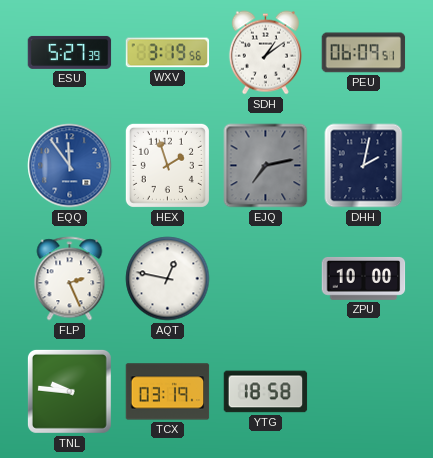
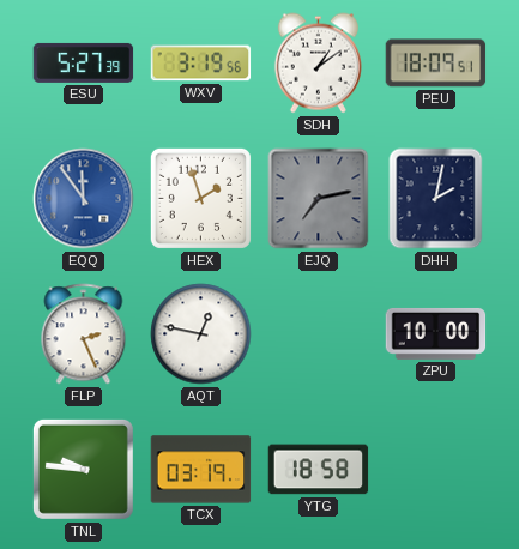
PEU: 06:09 -> 18:09 (436, 64)
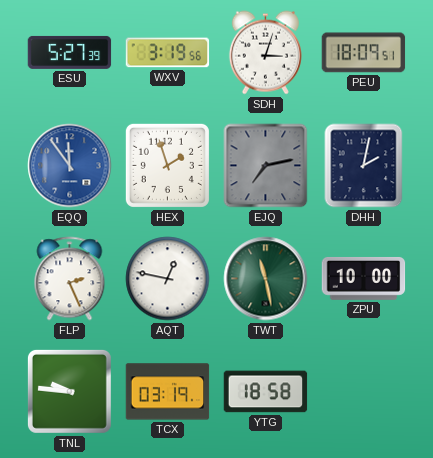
SDH: 1:09 -> 3:03 (265, 53)
TWT: none -> 11:28 (266, 279)
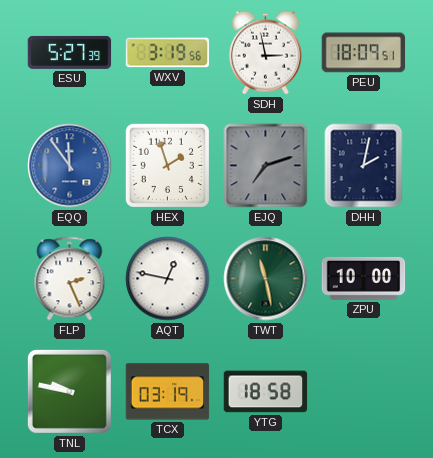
SDH: 3:03 -> 2:58 (265, 53)
EJQ: 7:13 -> 7:12 (266, 166)
TNL: 9:46 -> 9:47 (69, 391)
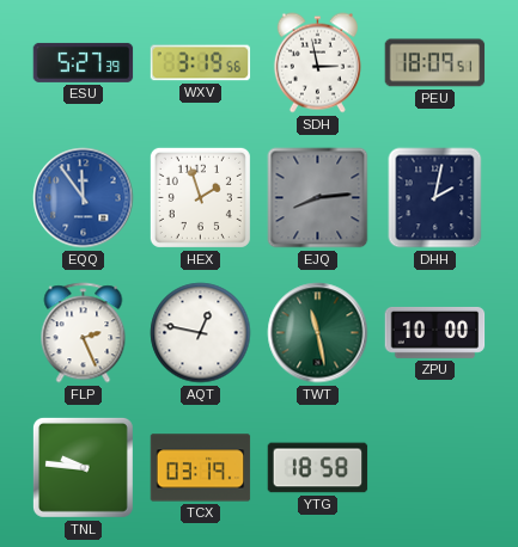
EJQ: 7:12 -> 8:14 (318, 198)
TNL: 9:47 -> 9:46 (83, 467)
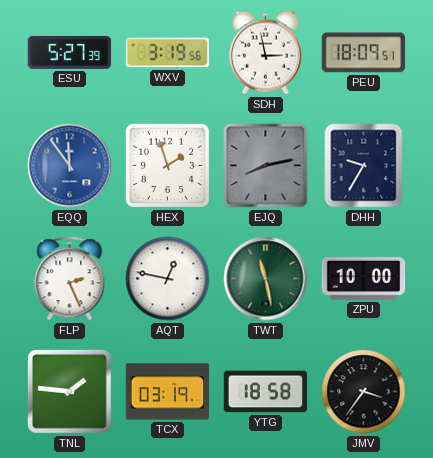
EJQ: 8:14 -> 8:13 (266, 166)
DHH: 2:02 -> 9:35 (364, 166)
TNL: 9:46 -> 1:46 (69, 391)
JMV: none -> 3:36 (364, 392)
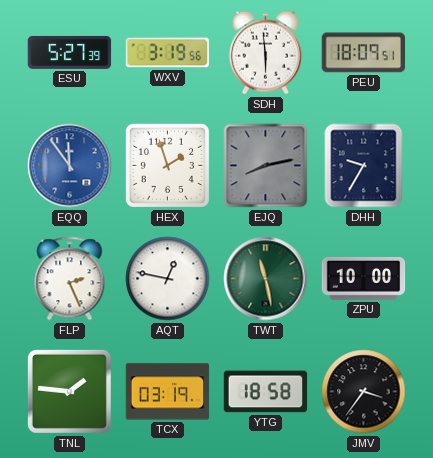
SDH: 2:58 -> 5:59 (265, 53)
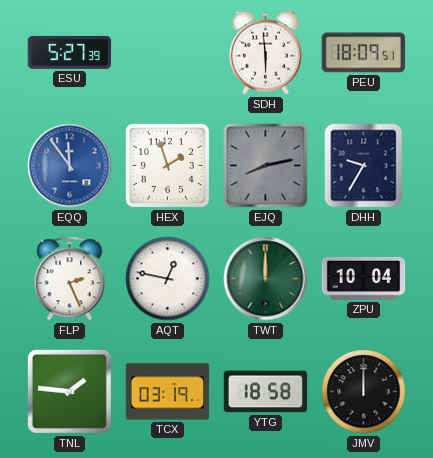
WXV: 3:19 -> none (168, 53)
TWT: 11:28 -> 12:00 (266, 279)
ZPU: 10:00 -> 10:04 (364, 278)
JMV: 3:36 -> 12:00 (364, 392)
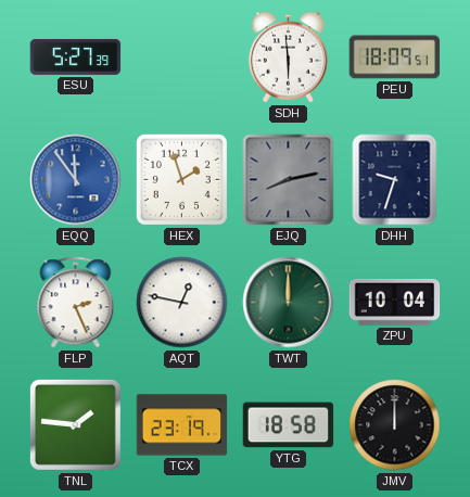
DHH: 9:35 -> 9:33 (395, 180)
TCX: 03:19 -> 23:19 (182, 425)
